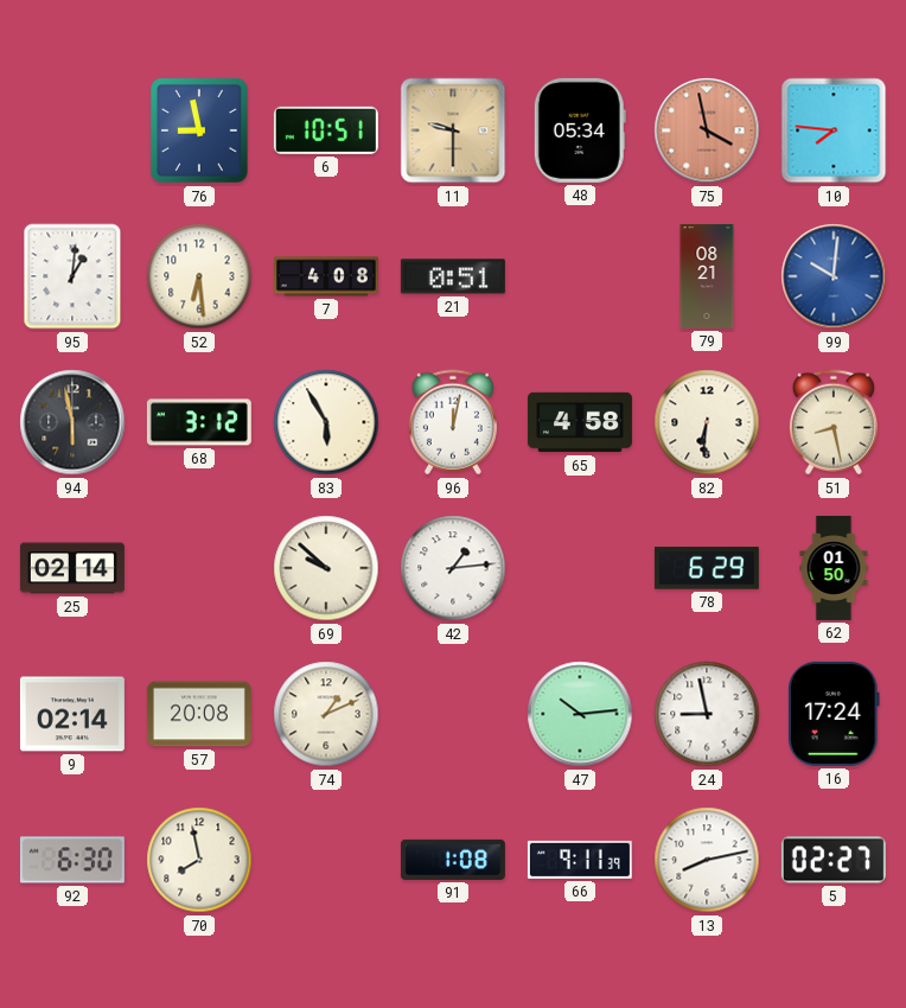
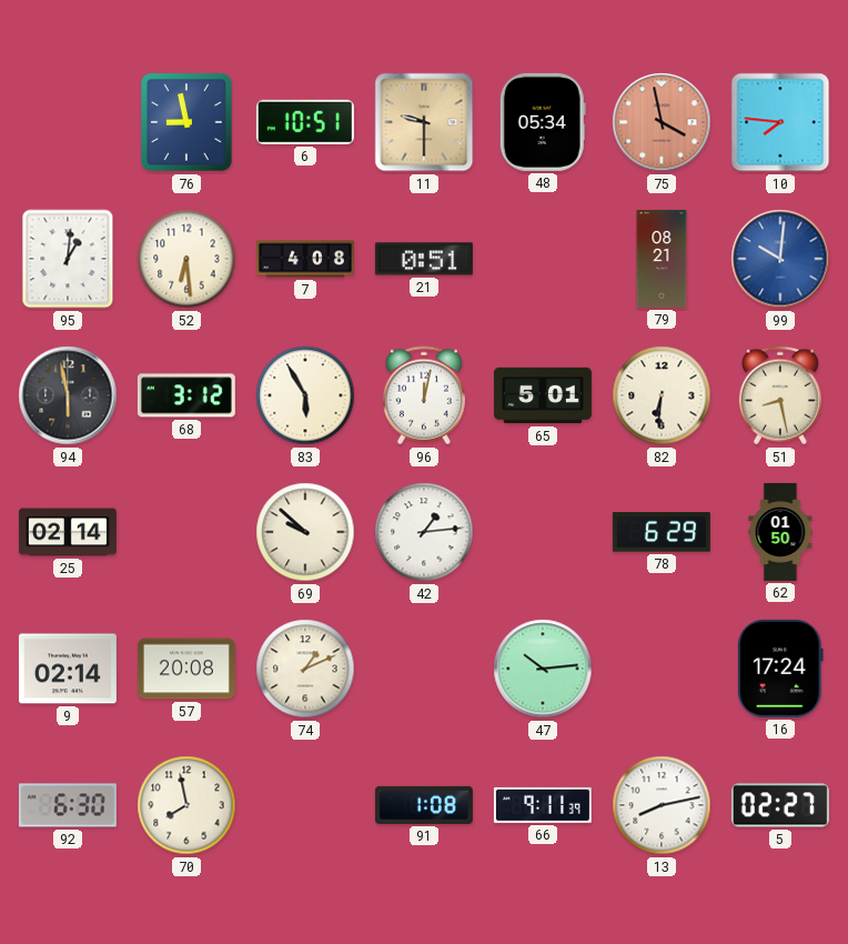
65: 4:58 -> 5:01 (543, 395)
24: 8:58 -> none (707, 714)
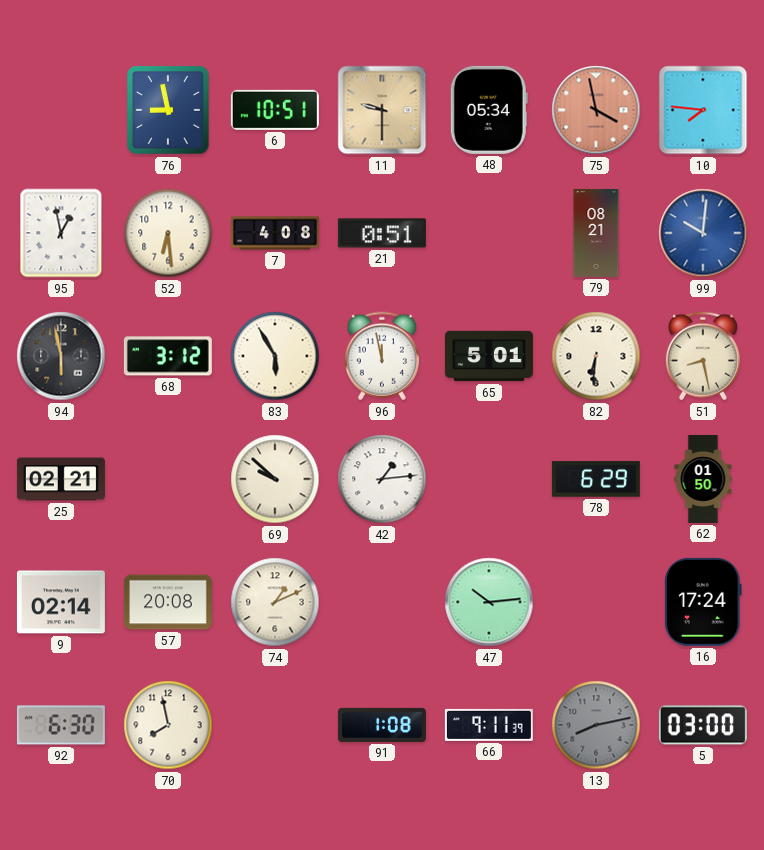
95: 1:01 -> 12:58 (61, 233)
96: 12:02 -> 11:58 (382, 356)
25: 02:14 -> 02:21 (61, 479)
13 dial: white -> grey (596, 725)
5: 02:27 -> 03:00 (703, 725)
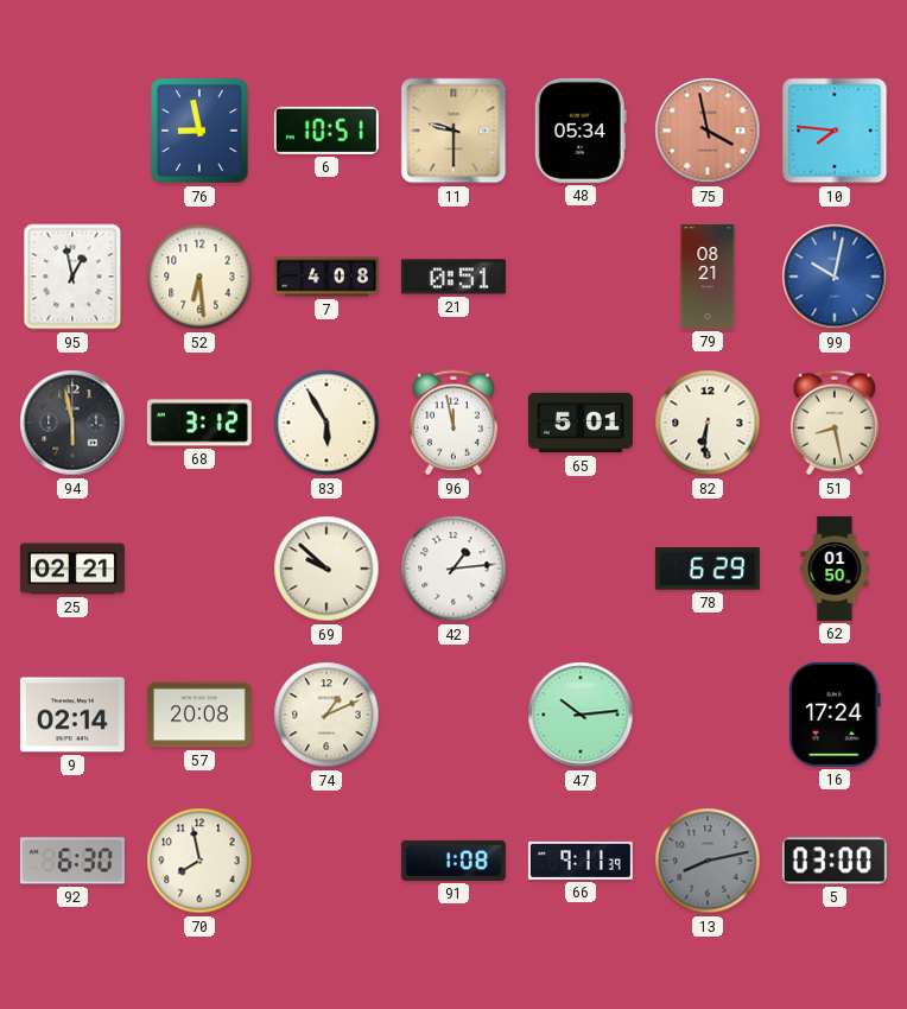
99: 10:01 -> 10:02 (835, 277)
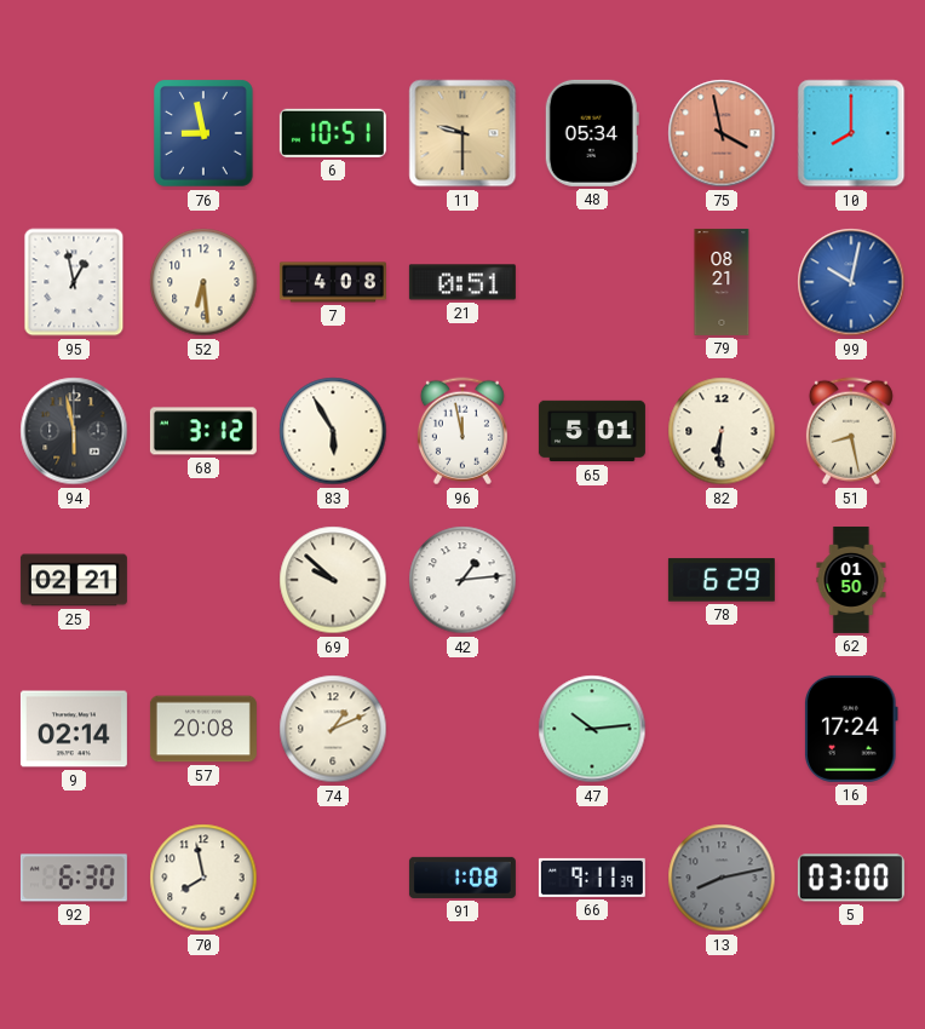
10: 7:46 -> 8:00 (851, 133)
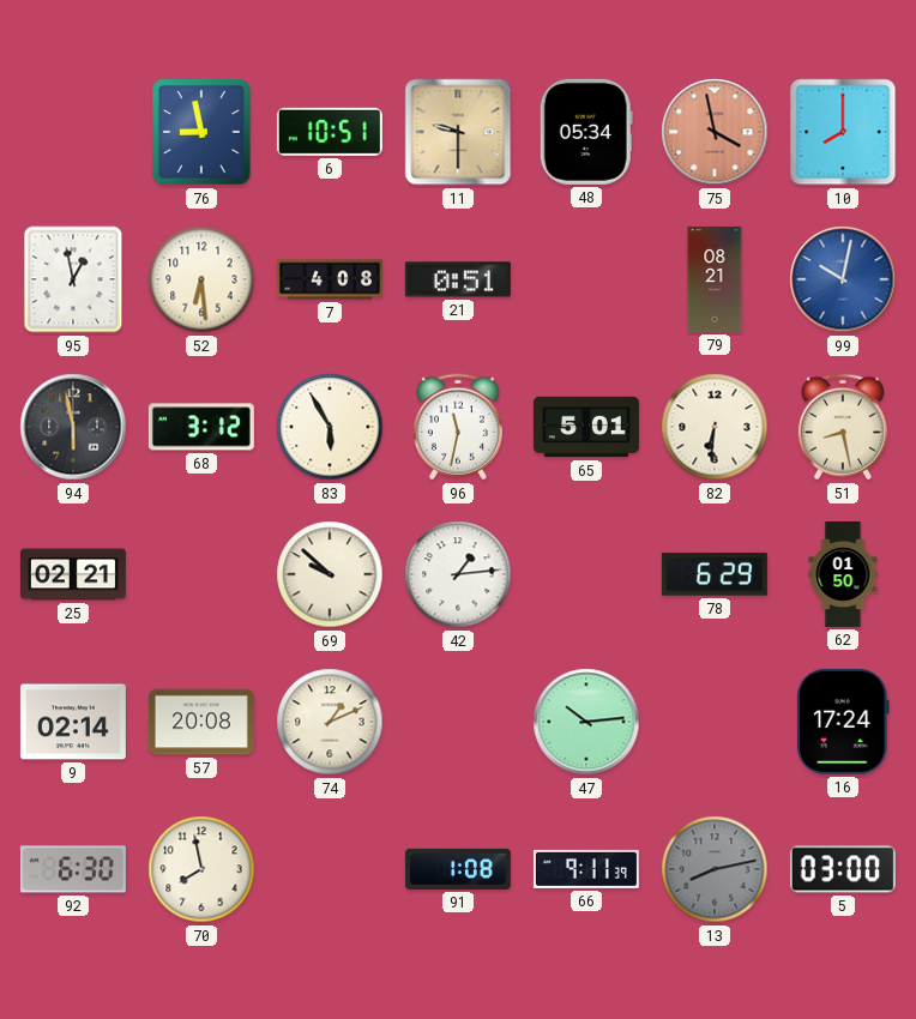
96: 11:58 -> 11:32 (458, 427)
